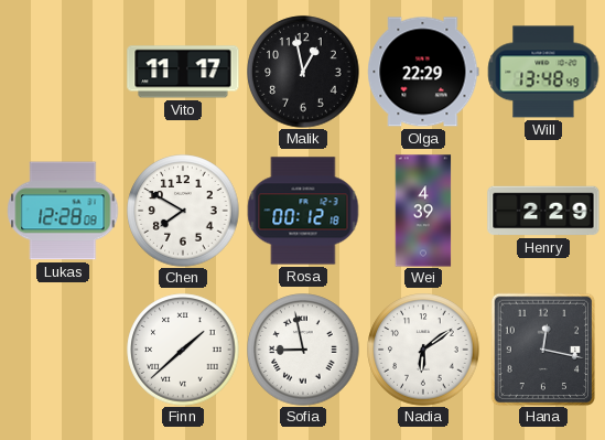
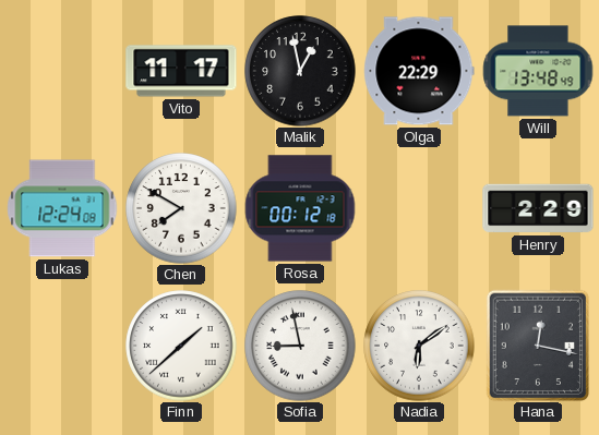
Lukas: 12:28 -> 12:24 (62, 208)
Wei: 4:39 -> none (423, 211)
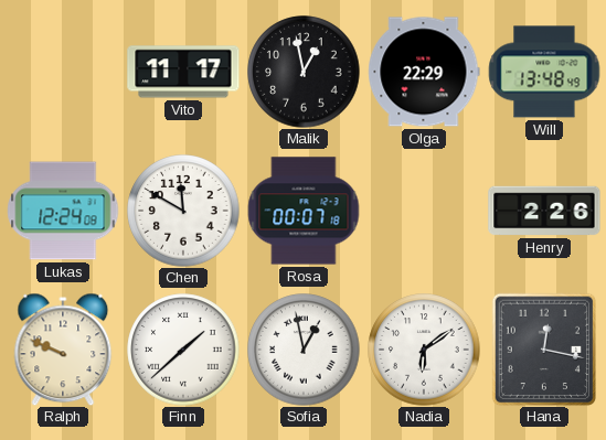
Chen: 7:50 -> 11:50 (183, 211)
Rosa: 00:12 -> 00:07 (304, 211)
Henry: 2:29 -> 2:26 (544, 211)
Ralph: none -> 9:49 (63, 350)
Sofia: 8:58 -> 12:58 (304, 350)
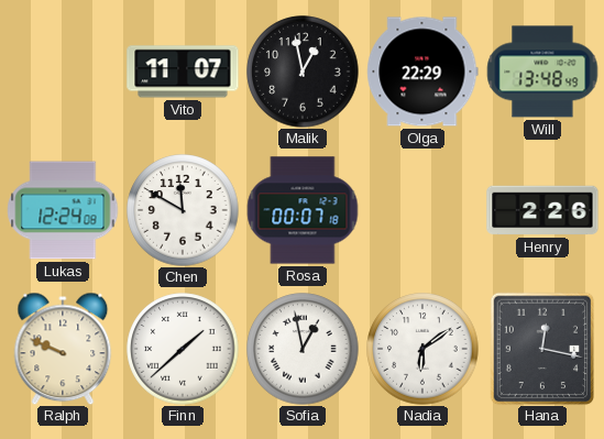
Vito: 11:17 -> 11:07 (183, 72)
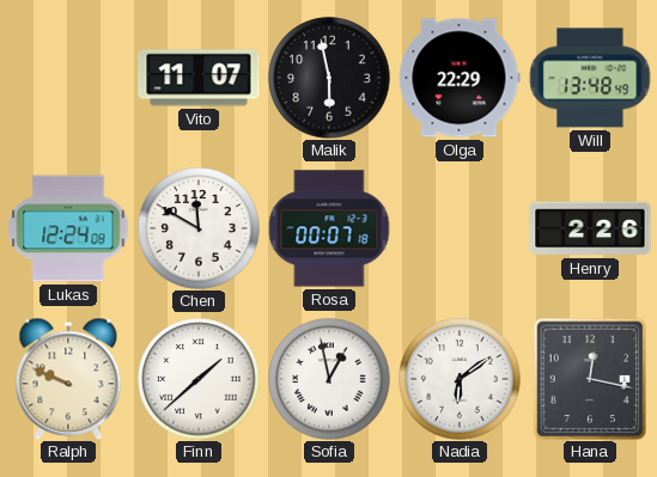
Malik: 12:58 -> 5:58 (329, 78)
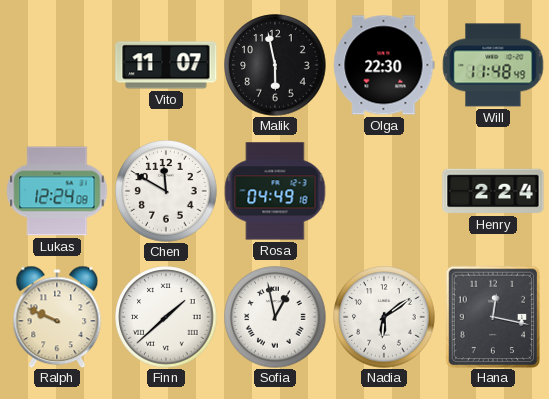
Olga: 22:29 -> 22:30 (384, 65)
Will: 13:48 -> 11:48 (493, 65)
Rosa: 00:07 -> 04:49 (275, 191)
Henry: 2:26 -> 2:24 (493, 191)
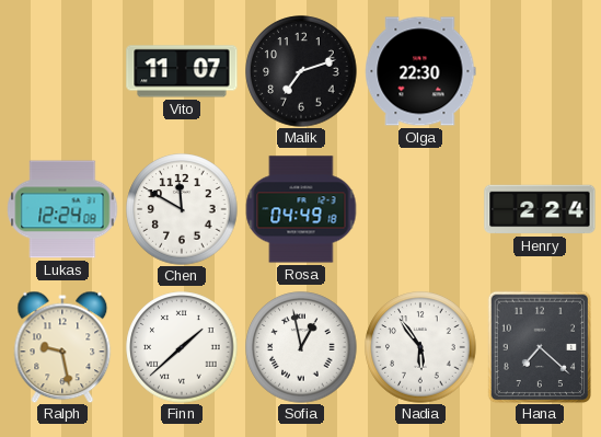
Malik: 5:58 -> 7:12 (301, 71)
Will: 11:48 -> none (493, 65)
Ralph: 9:49 -> 9:28 (62, 347)
Nadia: 6:09 -> 5:54 (420, 347)
Hana: 12:17 -> 7:22 (540, 347)
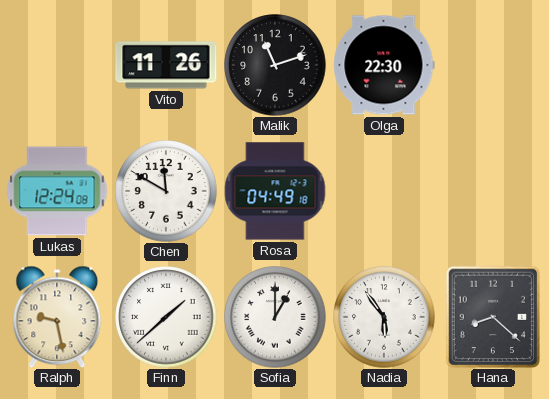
Vito: 11:07 -> 11:26 (166, 65)
Malik: 7:12 -> 11:12 (275, 65)
Henry: 2:24 -> none (540, 209)
Sofia: 12:58 -> 1:00 (275, 317)
Hana: 7:22 -> 8:22 (493, 317)
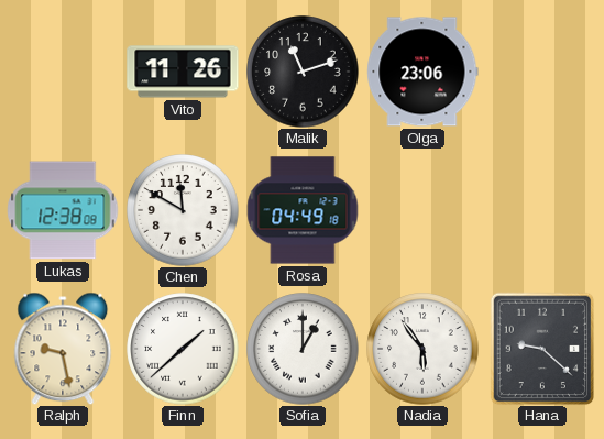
Olga: 22:30 -> 23:06 (422, 72)
Lukas: 12:24 -> 12:38 (63, 210)
Hana: 8:22 -> 9:22 (542, 349)
